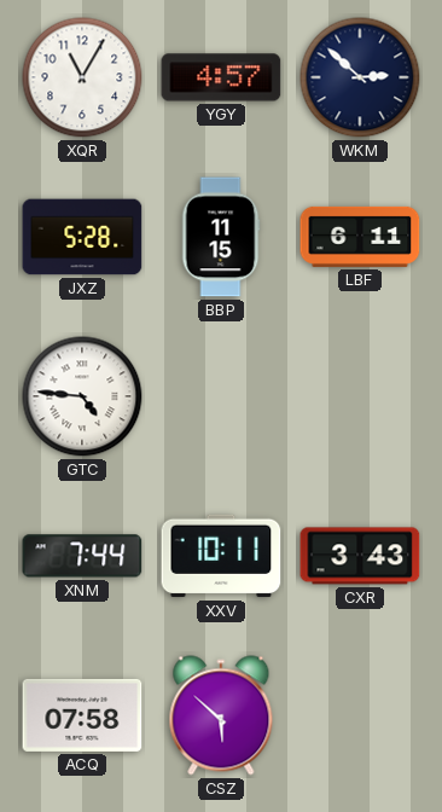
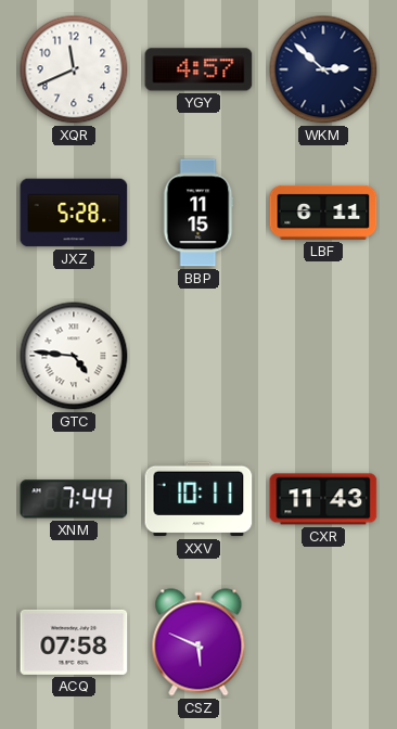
XQR: 11:05 -> 11:41 (74, 69)
CXR: 3:43 -> 11:43 (323, 499)
CSZ: 5:52 -> 5:49 (198, 642)
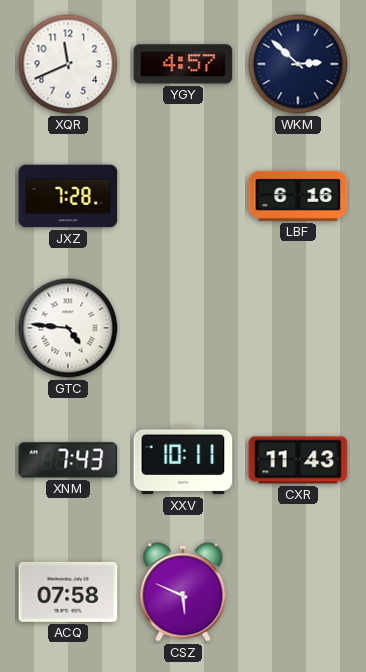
JXZ: 5:28 -> 7:28 (68, 196)
BBP: 11:15 -> none (198, 213)
LBF: 6:11 -> 6:16 (298, 196)
XNM: 7:44 -> 7:43 (68, 460)
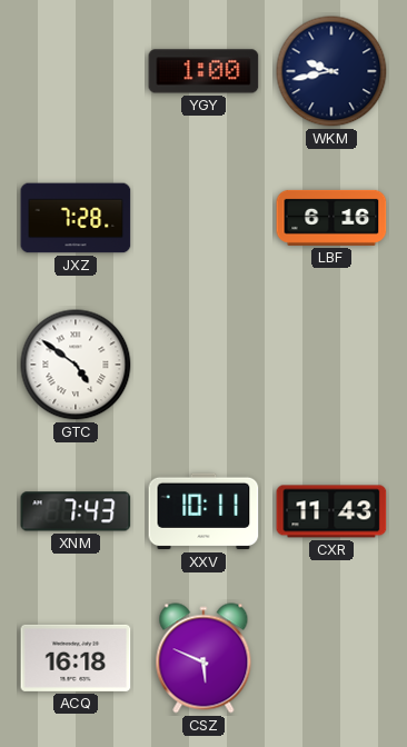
XQR: 11:41 -> none (68, 64)
YGY: 4:57 -> 1:00 (203, 71)
WKM: 2:52 -> 9:43 (331, 71)
GTC: 4:46 -> 4:51 (76, 365)
ACQ: 07:58 -> 16:18 (76, 658)
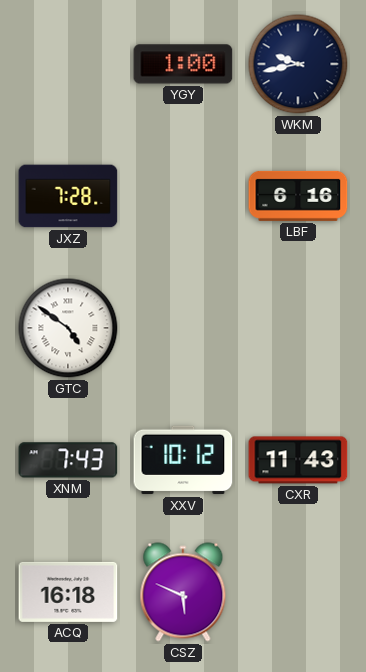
XXV: 10:11 -> 10:12 (183, 460)
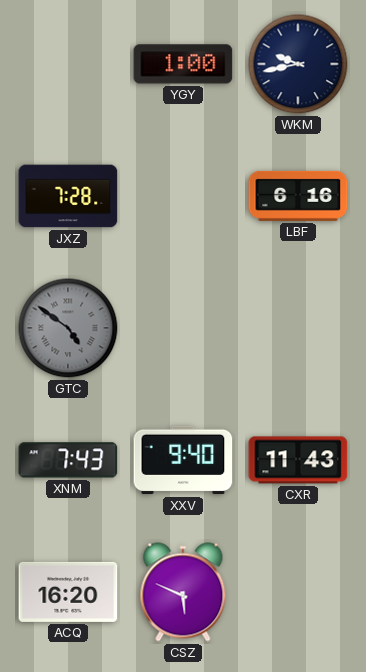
GTC dial: white -> grey (68, 328)
XXV: 10:12 -> 9:40 (183, 460)
ACQ: 16:18 -> 16:20 (68, 592)
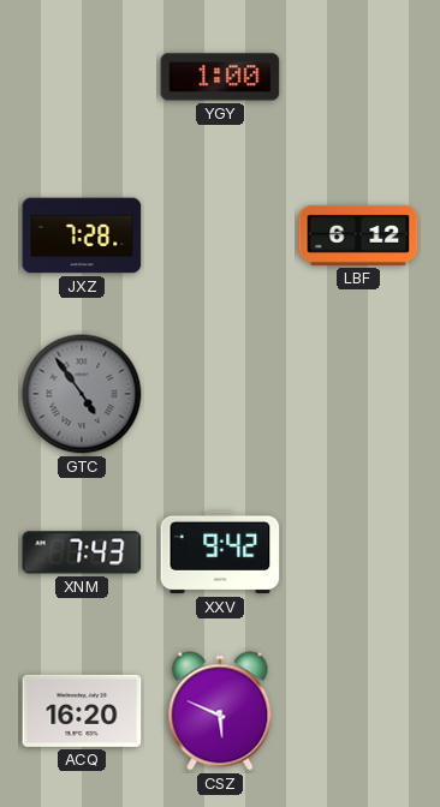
WKM: 9:43 -> none (298, 64)
LBF: 6:16 -> 6:12 (358, 235)
GTC: 4:51 -> 4:54 (82, 394)
XXV: 9:40 -> 9:42 (220, 552)
CXR: 11:43 -> none (298, 460)
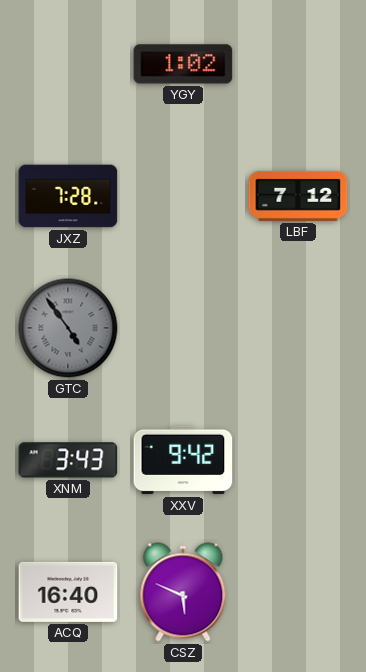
YGY: 1:00 -> 1:02 (183, 64)
LBF: 6:12 -> 7:12 (298, 196)
XNM: 7:43 -> 3:43 (68, 460)
ACQ: 16:20 -> 16:40 (68, 592)
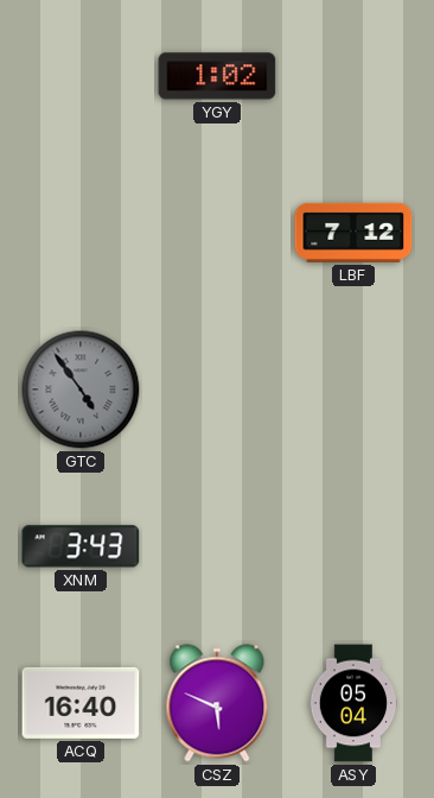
JXZ: 7:28 -> none (68, 196)
XXV: 9:42 -> none (183, 460)
ASY: none -> 05:04 (353, 703)
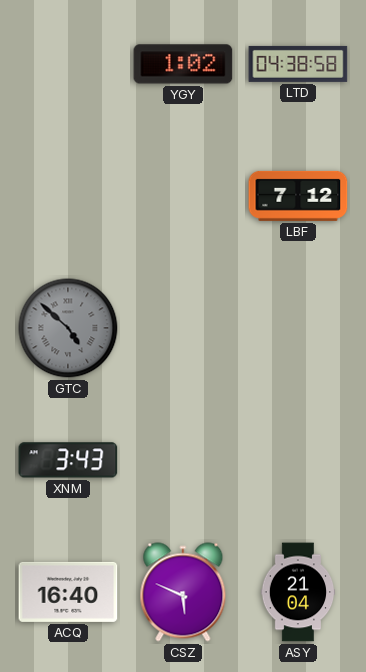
LTD: none -> 04:38 (298, 64)
GTC: 4:54 -> 4:52 (68, 328)
ASY: 05:04 -> 21:04 (298, 592)
